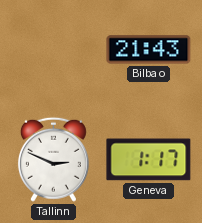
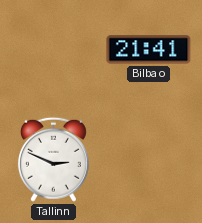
Bilbao: 21:43 -> 21:41 (149, 50)
Geneva: 1:17 -> none (149, 160)
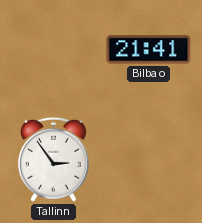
Tallinn: 2:49 -> 2:54 (53, 159)
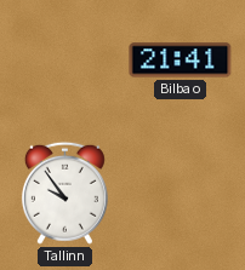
Tallinn: 2:54 -> 9:54 (64, 193)
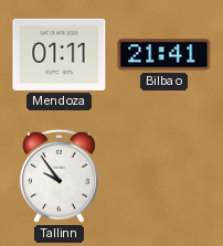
Mendoza: none -> 01:11 (60, 54)
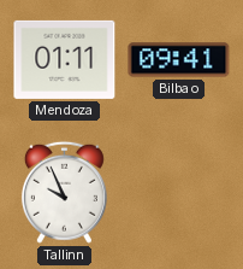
Bilbao: 21:41 -> 09:41 (179, 60)
Tallinn: 9:54 -> 9:56 (64, 192)
